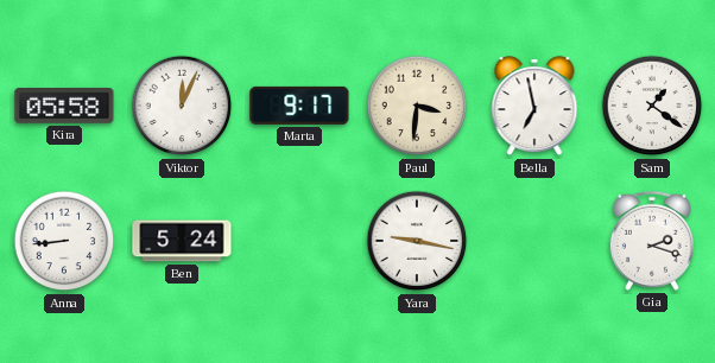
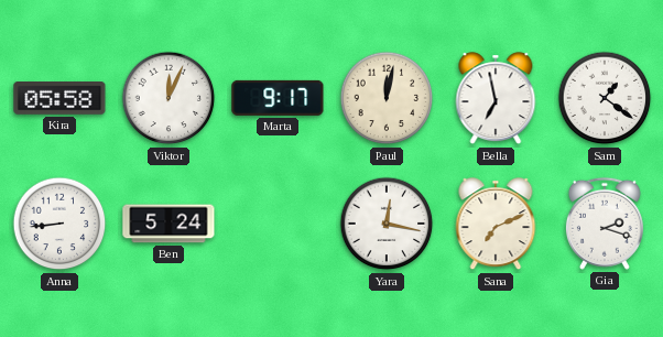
Paul: 3:31 -> 12:02 (387, 98)
Yara: 9:17 -> 12:17 (387, 224)
Sana: none -> 7:11 (496, 225)
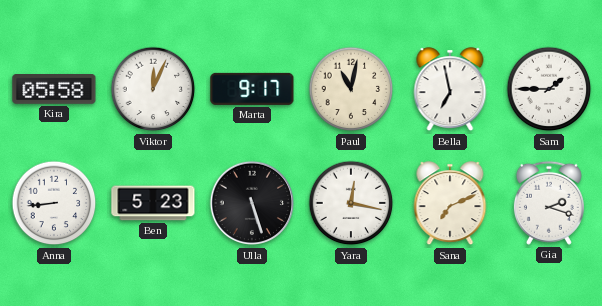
Paul: 12:02 -> 11:02 (351, 89)
Sam: 1:21 -> 1:45 (549, 89)
Ben: 5:24 -> 5:23 (153, 203)
Ulla: none -> 5:27 (252, 203)
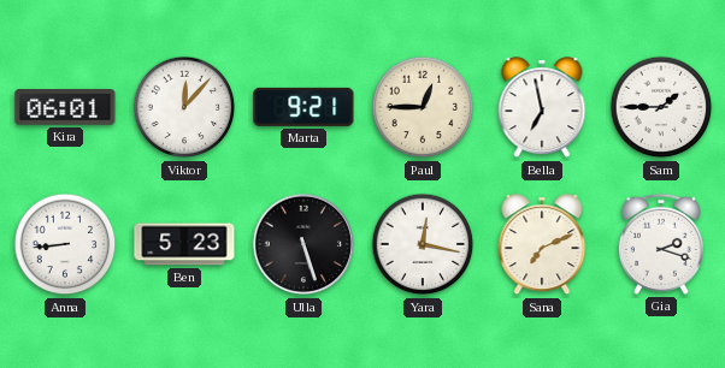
Kira: 05:58 -> 06:01 (65, 108)
Viktor: 12:04 -> 12:07 (184, 107)
Marta: 9:17 -> 9:21 (303, 107)
Paul: 11:02 -> 12:45 (423, 107)
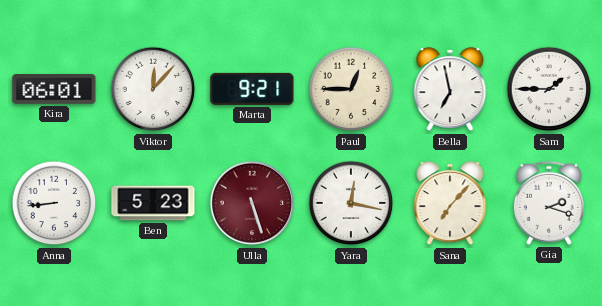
Ulla dial: black -> burgundy (252, 203)
Sana: 7:11 -> 7:07 (450, 204)
